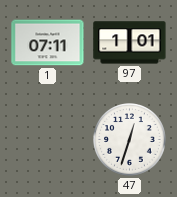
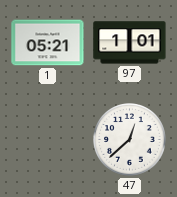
1: 07:11 -> 05:21 (48, 43)
47: 12:33 -> 12:38 (130, 140)
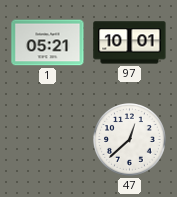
97: 1:01 -> 10:01 (130, 43)
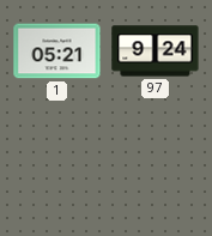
97: 10:01 -> 9:24 (156, 52)
47: 12:38 -> none (130, 140)
